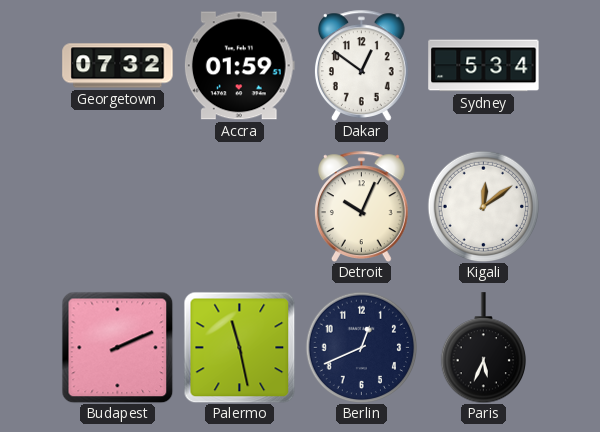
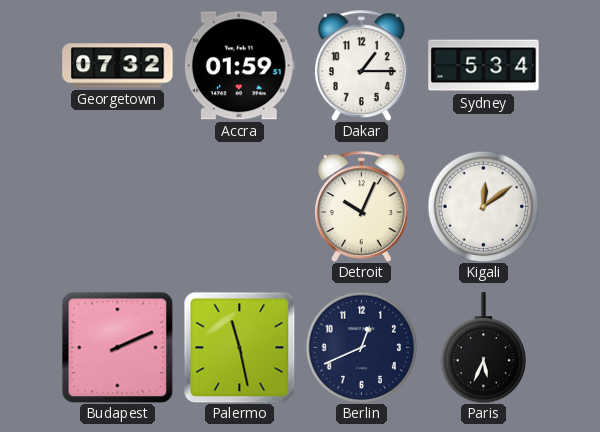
Dakar: 12:51 -> 1:15 (361, 65)
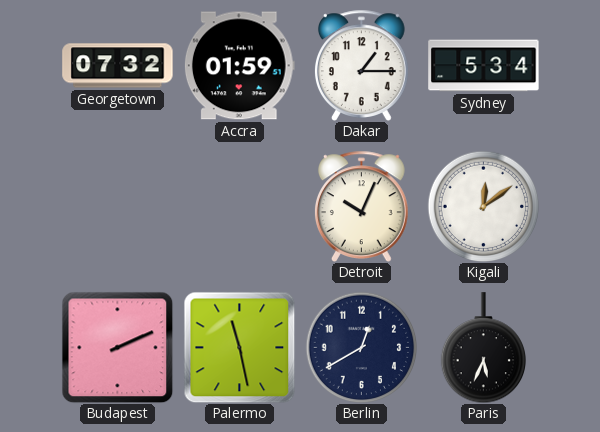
Berlin: 12:41 -> 12:40 (361, 347)
